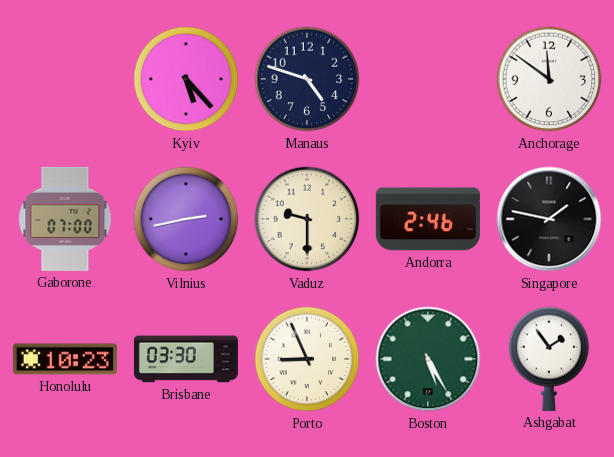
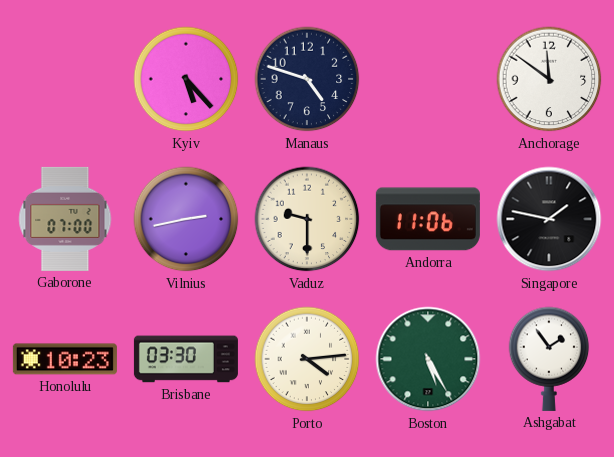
Andorra: 2:46 -> 11:06 (428, 219)
Porto: 8:56 -> 4:14 (307, 359)
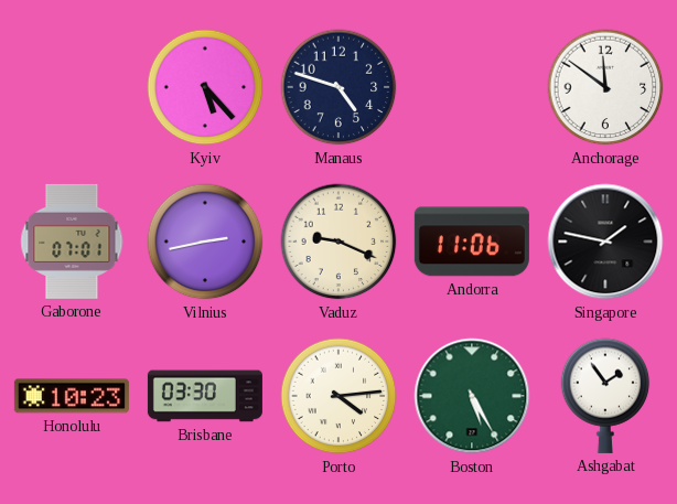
Gaborone: 07:00 -> 07:01 (72, 242)
Vaduz: 9:30 -> 9:19 (338, 242)
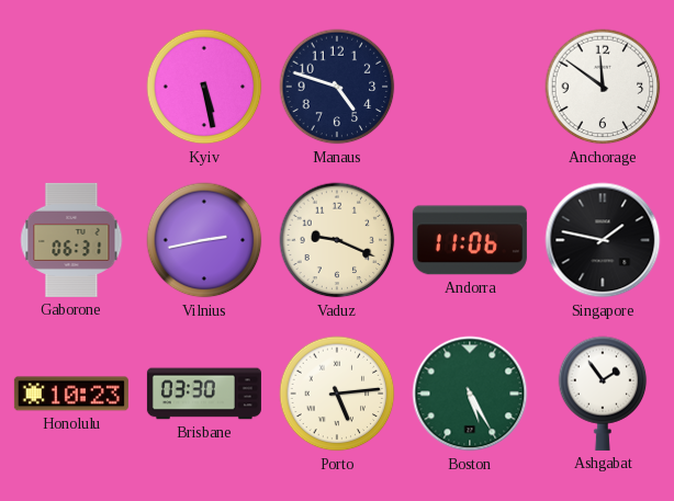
Kyiv: 5:23 -> 5:28 (204, 87)
Gaborone: 07:01 -> 06:31 (71, 240)
Porto: 4:14 -> 5:14 (337, 394)
